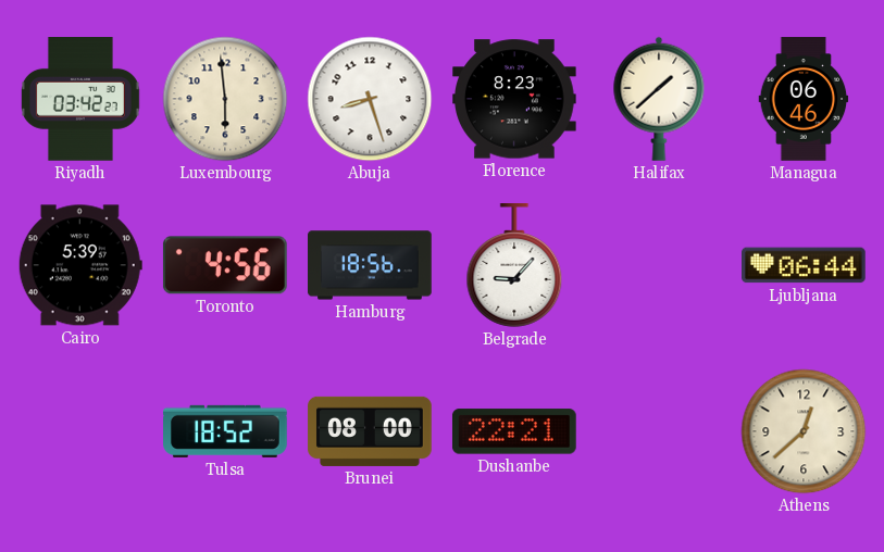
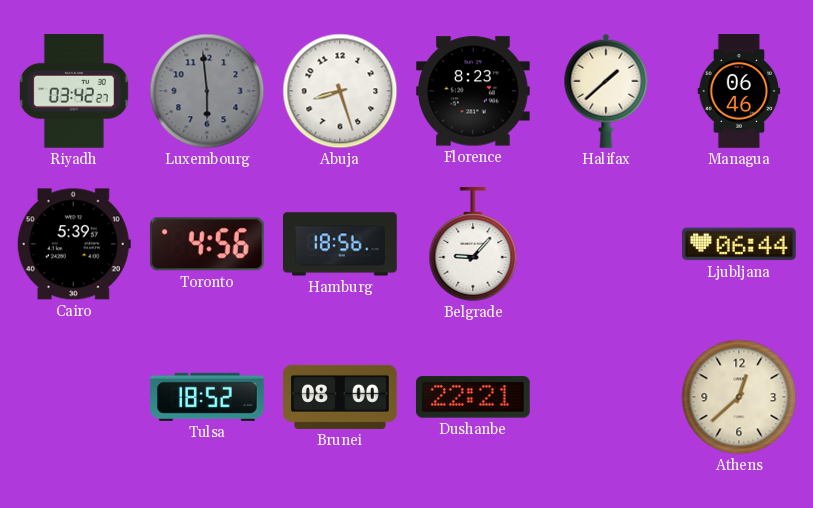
Luxembourg dial: cream -> grey (207, 91)
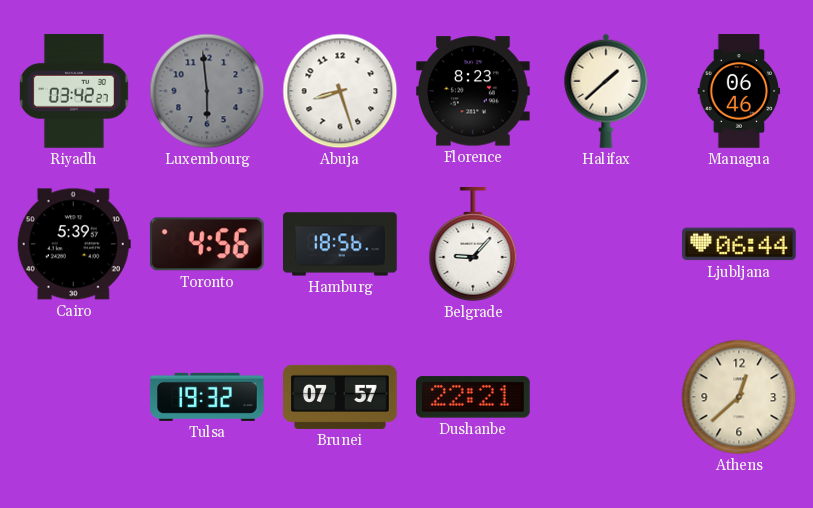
Tulsa: 18:52 -> 19:32 (208, 397)
Brunei: 08:00 -> 07:57 (340, 397)
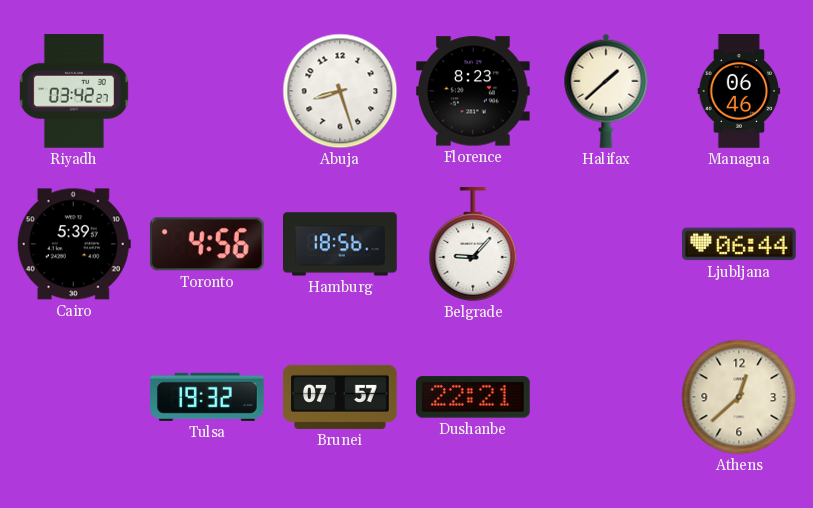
Luxembourg: 5:59 -> none (207, 91)
